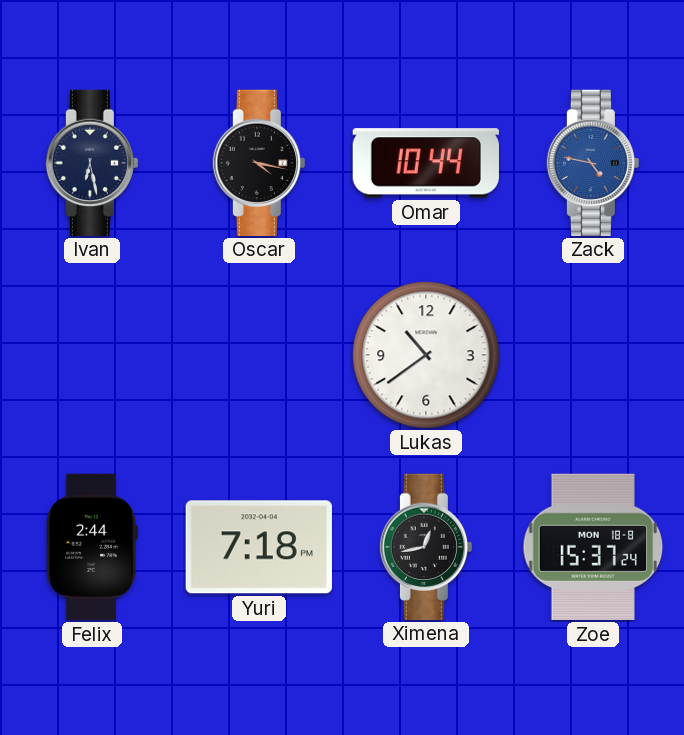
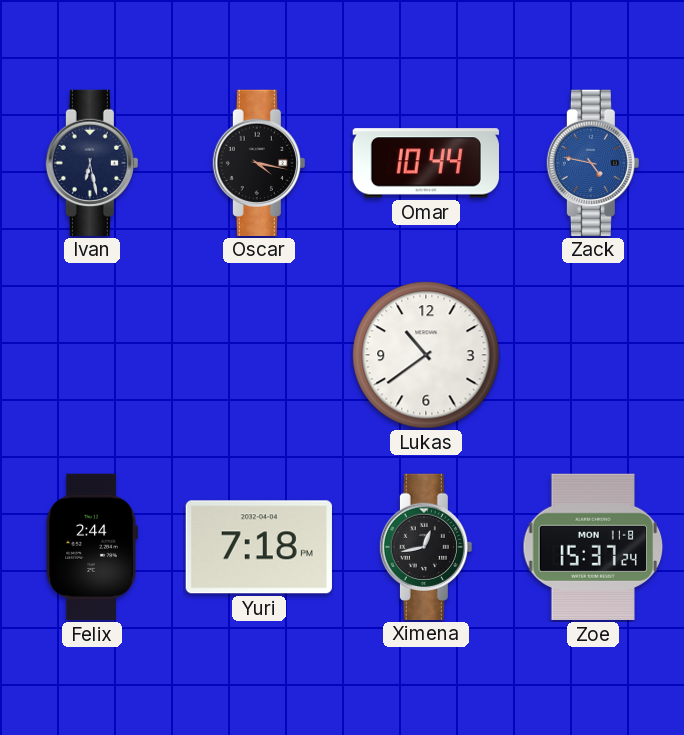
Zoe date: MON 18-8 -> MON 11-8 (593, 547)
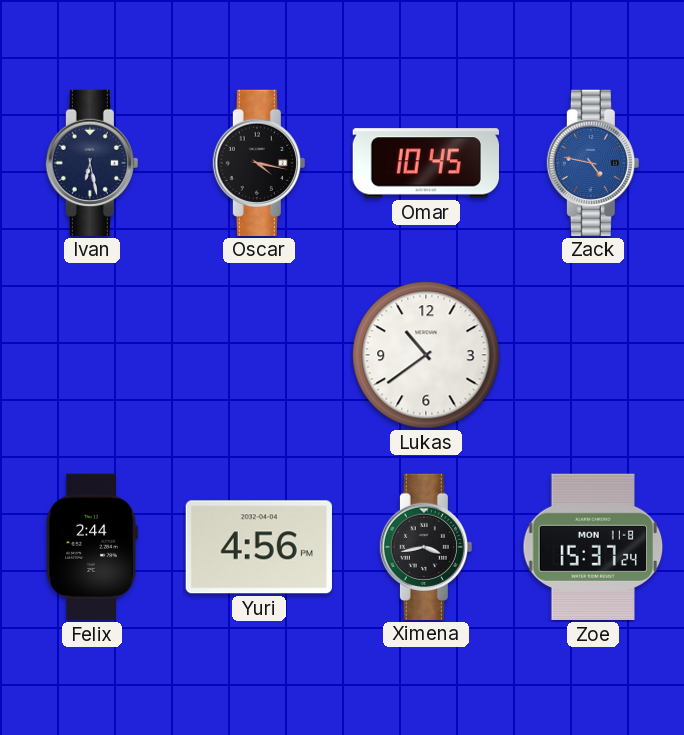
Omar: 10:44 -> 10:45 (426, 163)
Yuri: 7:18 -> 4:56 (259, 547)
Ximena: 12:43 -> 3:43 (426, 546)
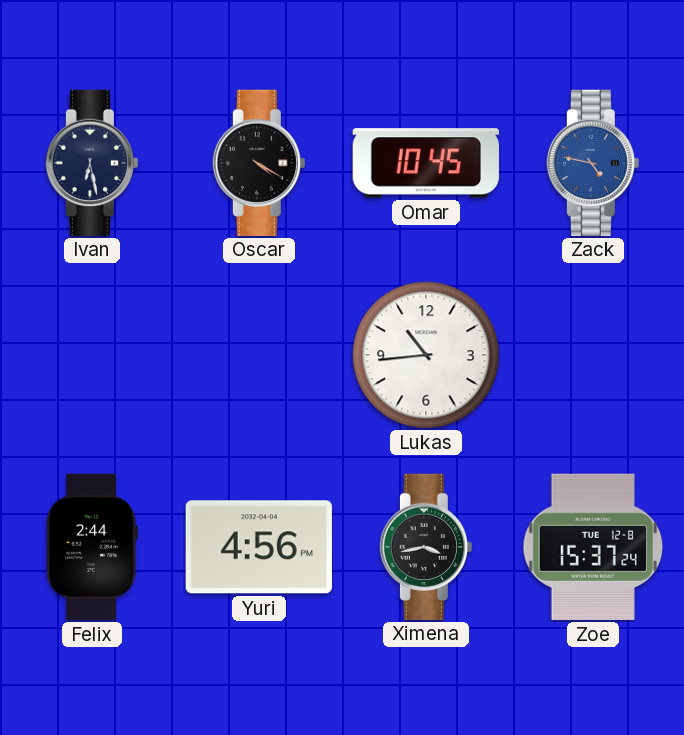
Oscar: 4:17 -> 4:20 (259, 162)
Lukas: 10:39 -> 10:44 (426, 355)
Zoe date: MON 11-8 -> TUE 12-8 (593, 547)
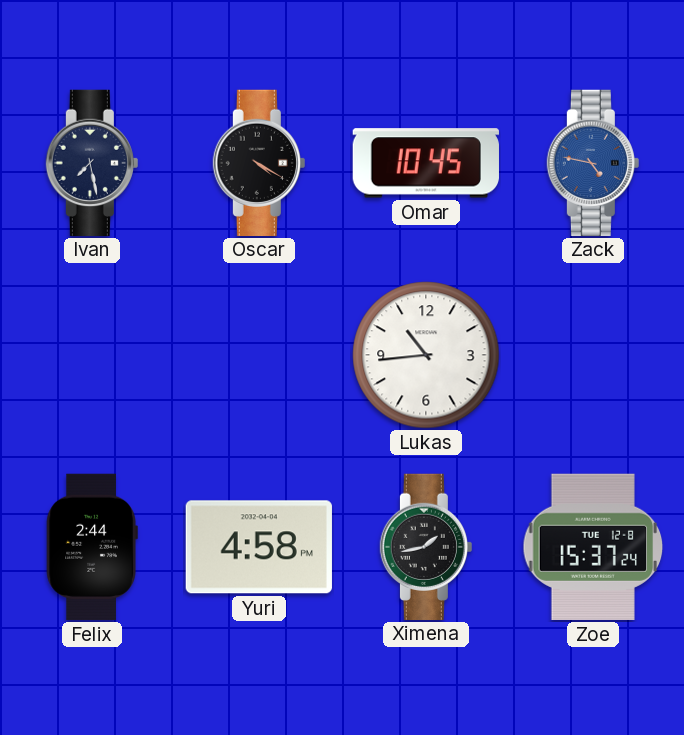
Ivan: 6:28 -> 7:28 (92, 162)
Yuri: 4:56 -> 4:58 (259, 547)
Ximena: 3:43 -> 1:43 (426, 546)
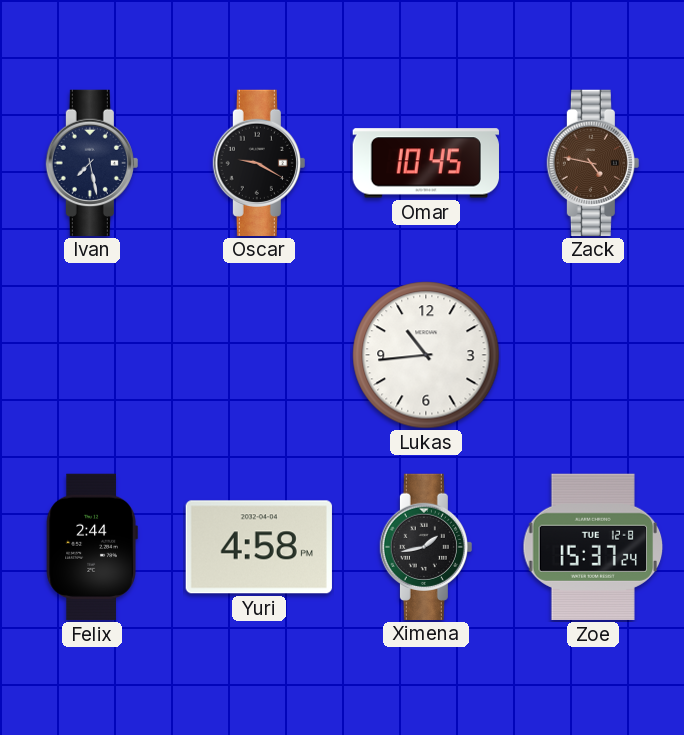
Oscar: 4:20 -> 9:20 (259, 162)
Zack dial: blue -> brown (593, 162)
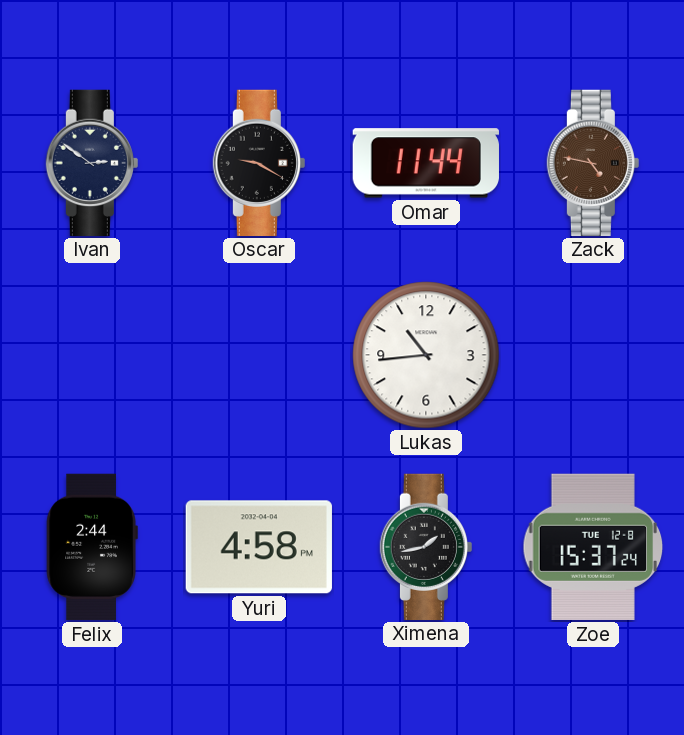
Ivan: 7:28 -> 2:51 (92, 162)
Omar: 10:45 -> 11:44 (426, 163)
